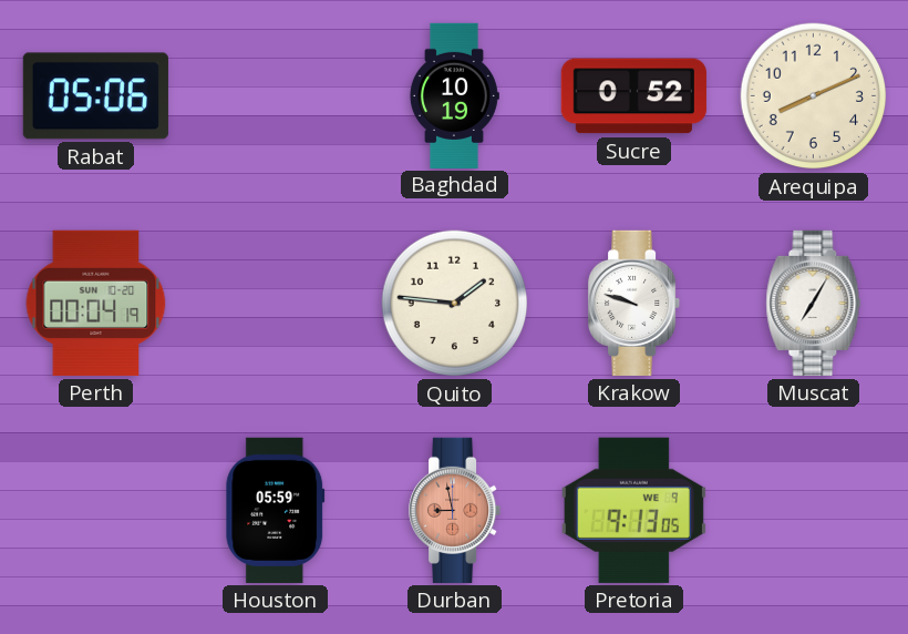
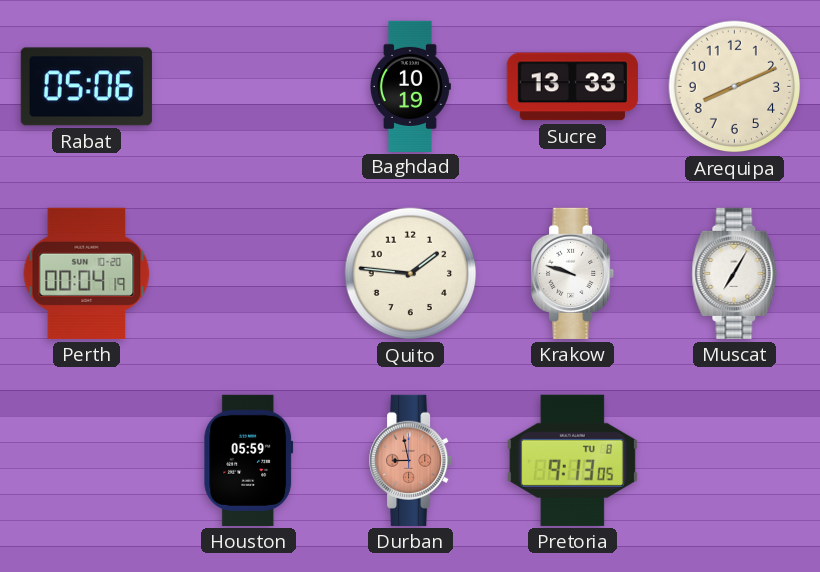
Sucre: 0:52 -> 13:33 (572, 87)
Pretoria date: WE 9 -> TU 8 (572, 460)
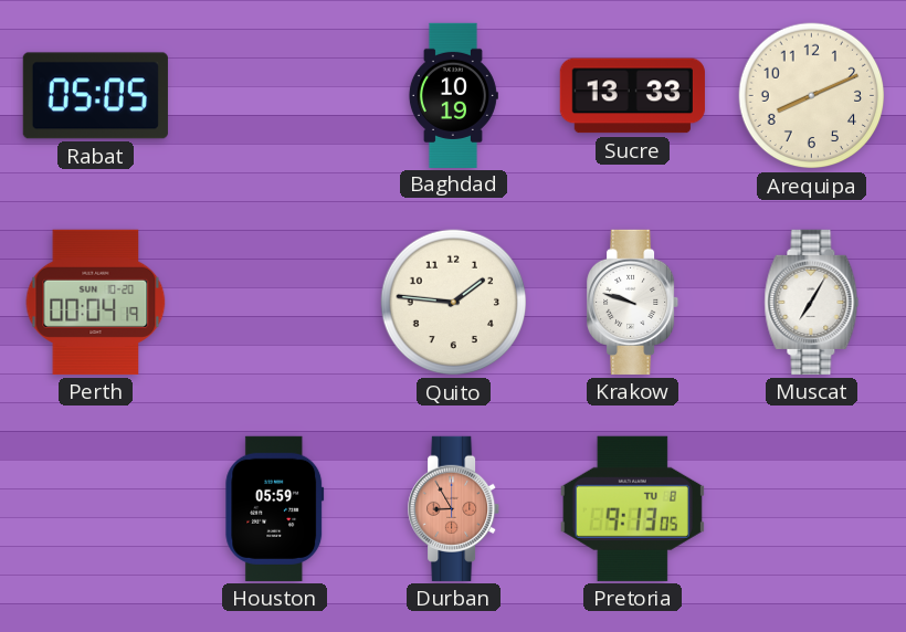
Rabat: 05:06 -> 05:05 (95, 96)
Durban: 8:58 -> 8:55 (454, 508)
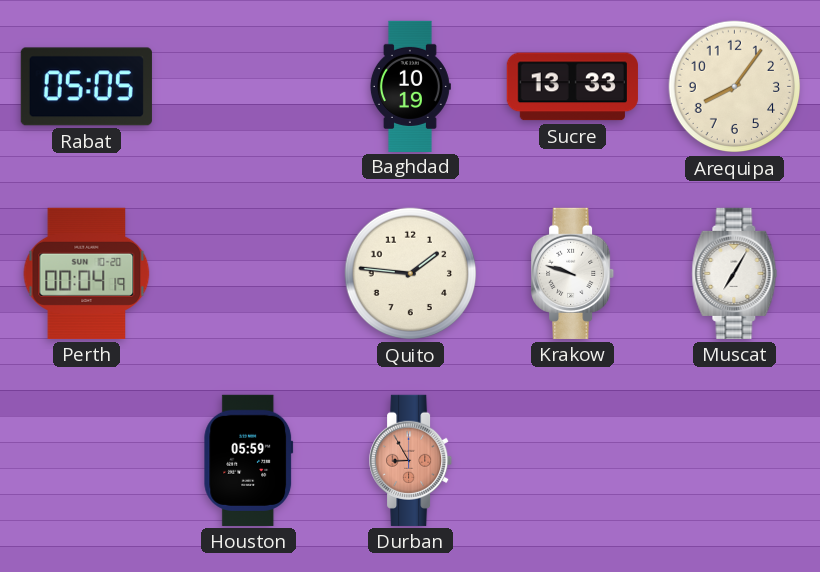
Arequipa: 8:11 -> 8:06 (735, 87)
Pretoria: 9:13 -> none (632, 508)
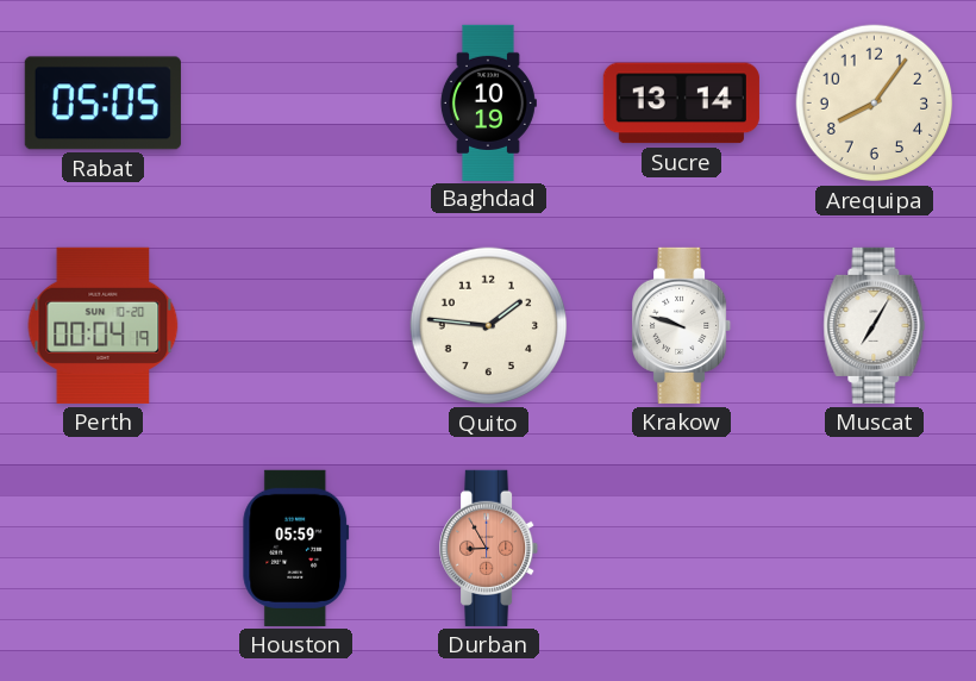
Sucre: 13:33 -> 13:14 (681, 104)
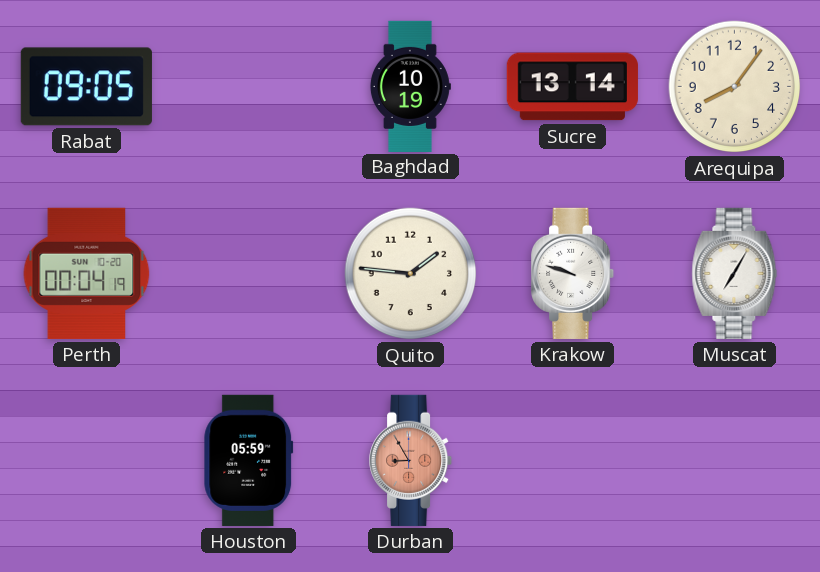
Rabat: 05:05 -> 09:05 (86, 87)
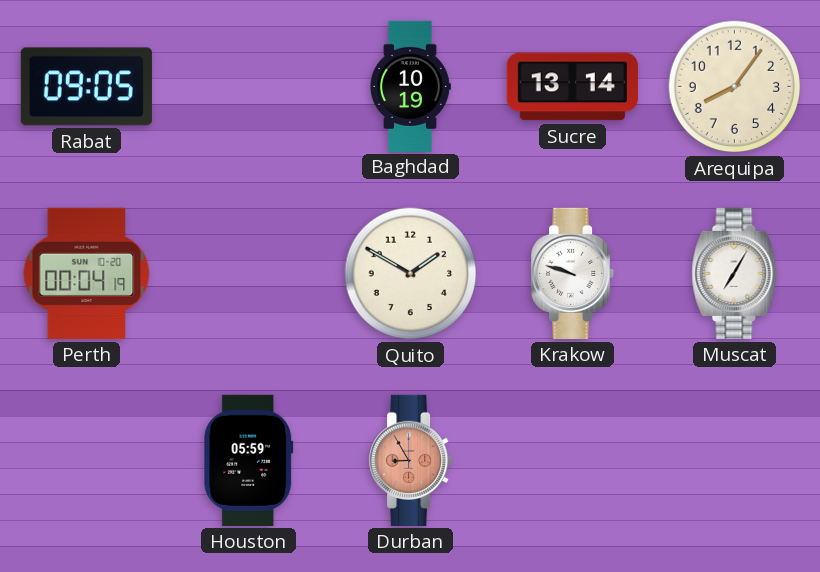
Quito: 1:46 -> 1:50 (411, 274)
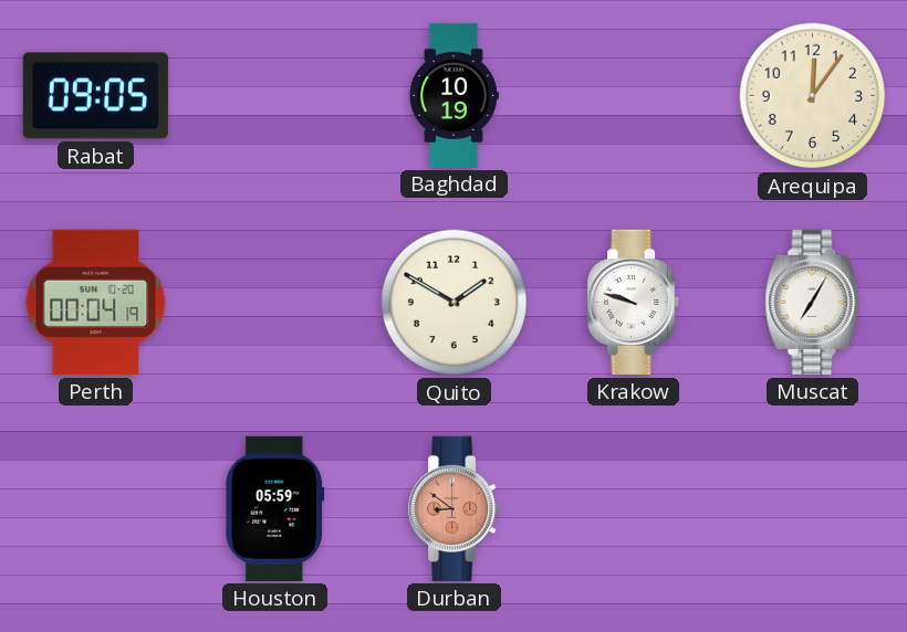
Sucre: 13:14 -> none (572, 87)
Arequipa: 8:06 -> 12:06 (813, 96)
Durban: 8:55 -> 8:51 (455, 508)
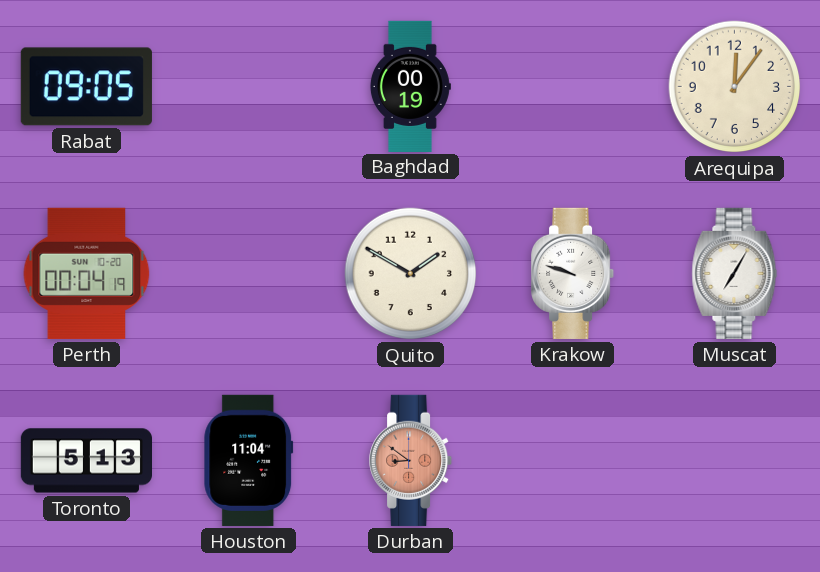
Baghdad: 10:19 -> 00:19 (410, 86)
Toronto: none -> 5:13 (86, 461)
Houston: 05:59 -> 11:04 (249, 460)
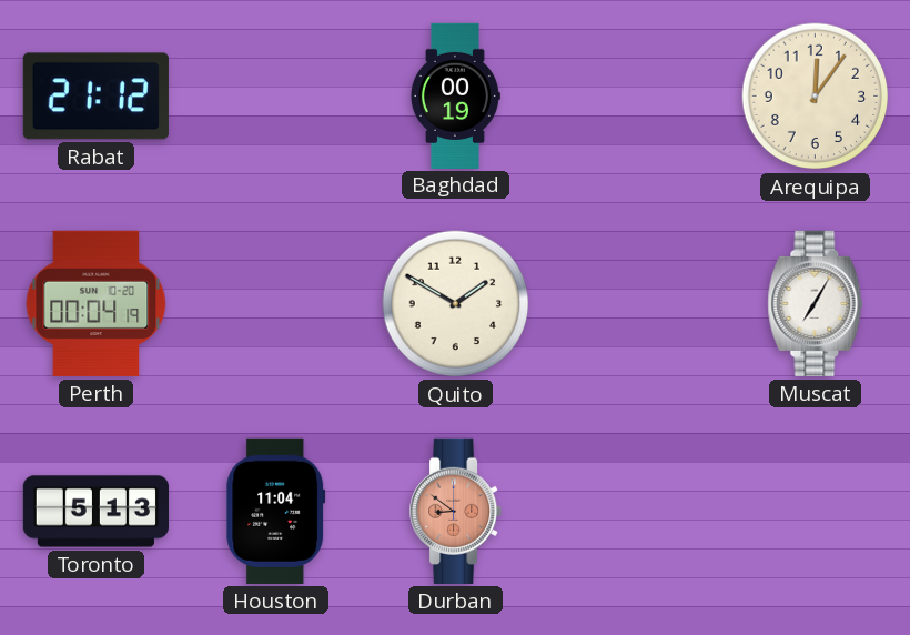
Rabat: 09:05 -> 21:12 (95, 97)
Krakow: 9:48 -> none (573, 273)
